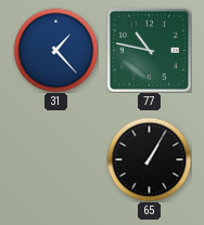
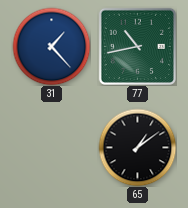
77: 10:47 -> 10:43 (137, 46)
65: 1:05 -> 1:09 (137, 147)
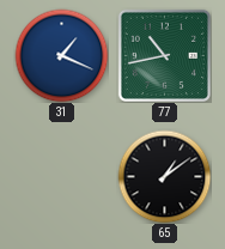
31: 1:23 -> 1:19 (61, 55)
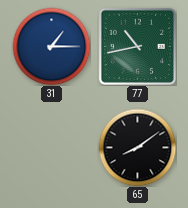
31: 1:19 -> 1:15 (51, 46)
65: 1:09 -> 8:09 (137, 147)
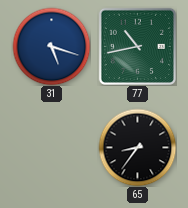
31: 1:15 -> 5:18 (51, 46)
65: 8:09 -> 8:36 (137, 147)
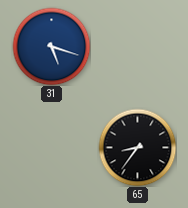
77: 10:43 -> none (137, 46)
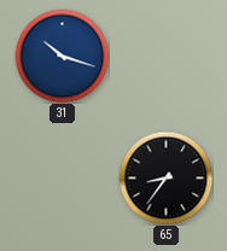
31: 5:18 -> 10:18 (62, 56)
